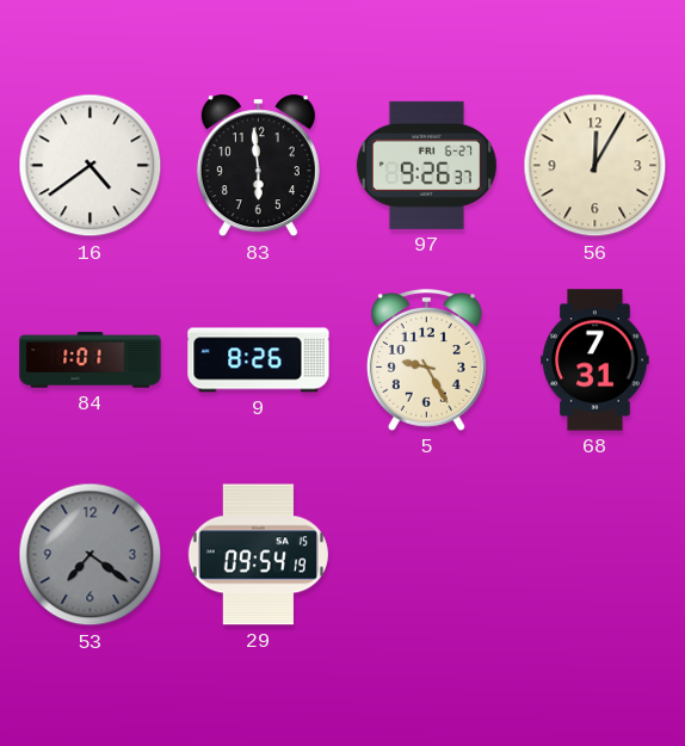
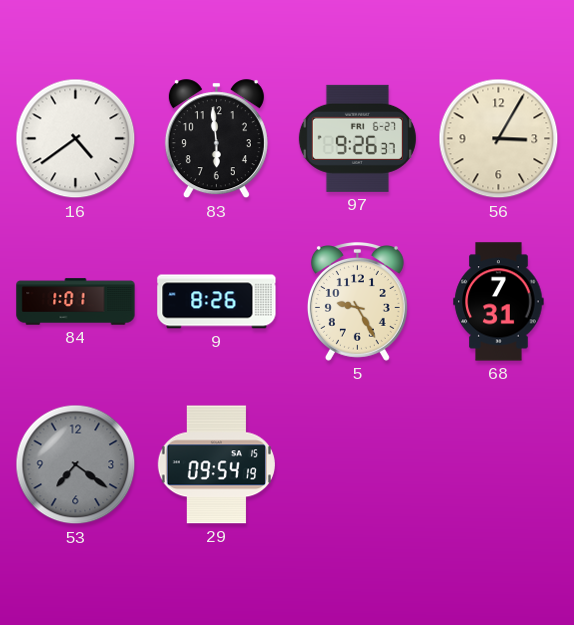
56: 12:05 -> 3:05 (499, 139)
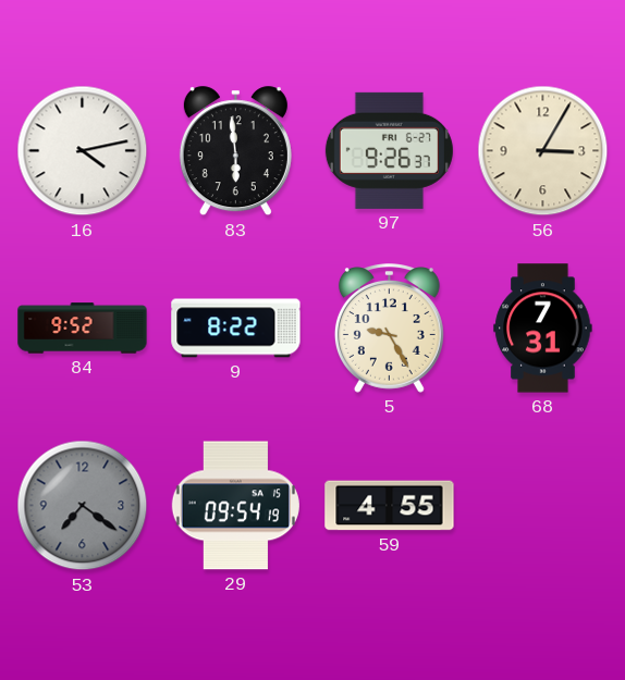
16: 4:39 -> 4:13 (83, 151)
84: 1:01 -> 9:52 (83, 329)
9: 8:26 -> 8:22 (236, 329)
59: none -> 4:55 (390, 506)
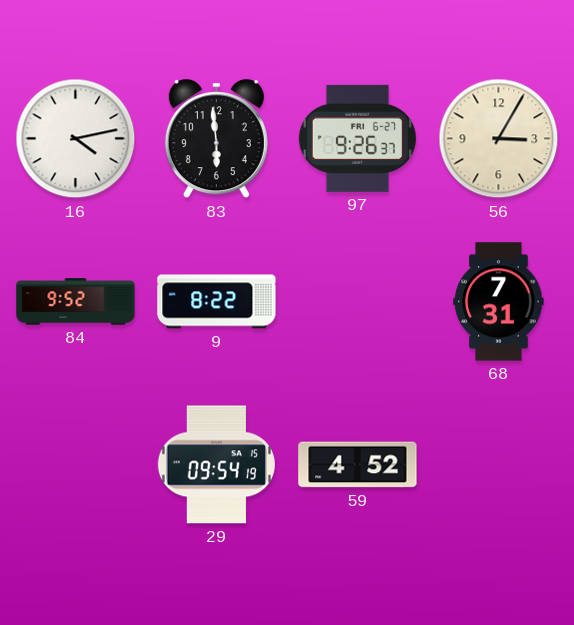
5: 9:25 -> none (389, 329)
53: 7:21 -> none (83, 506)
59: 4:55 -> 4:52 (358, 465)
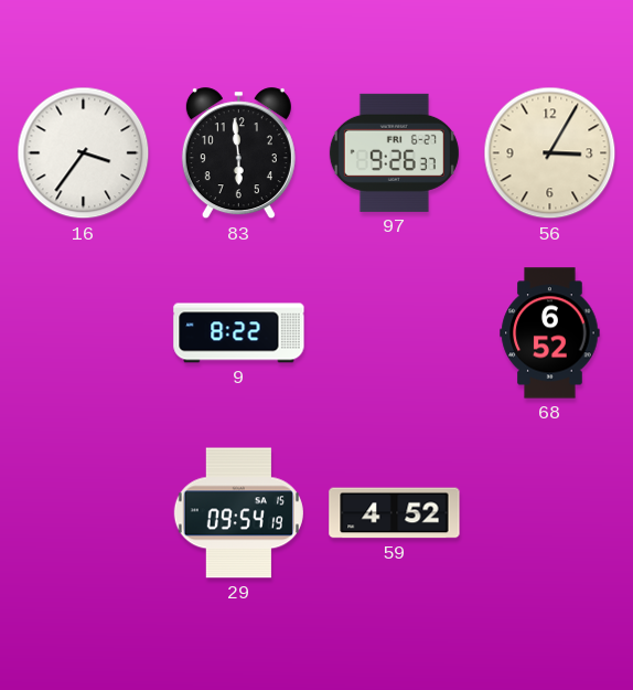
16: 4:13 -> 3:36 (84, 153)
84: 9:52 -> none (76, 302)
68: 7:31 -> 6:52 (550, 333)
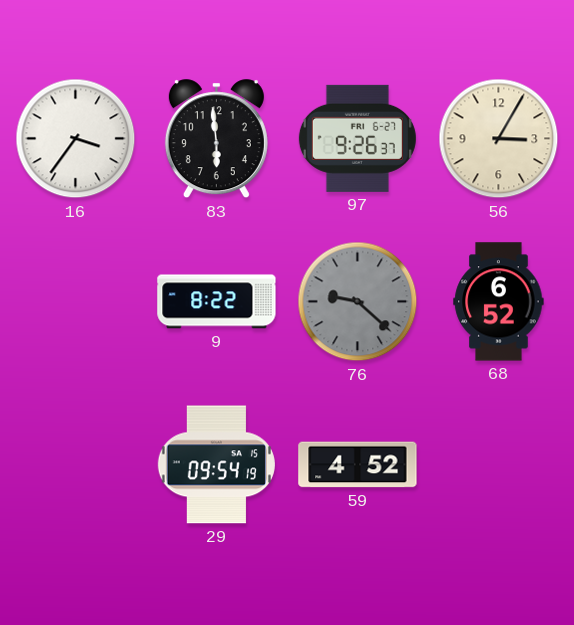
76: none -> 9:22 (358, 302)
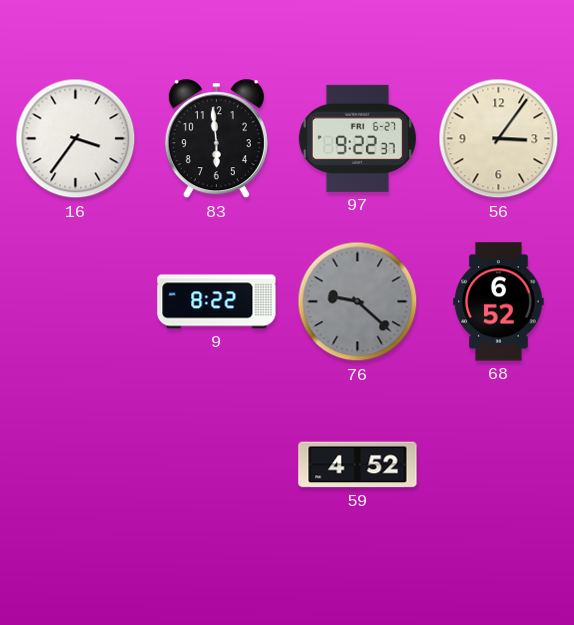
97: 9:26 -> 9:22 (357, 138)
56: 3:05 -> 3:06 (499, 139)
29: 09:54 -> none (216, 465)
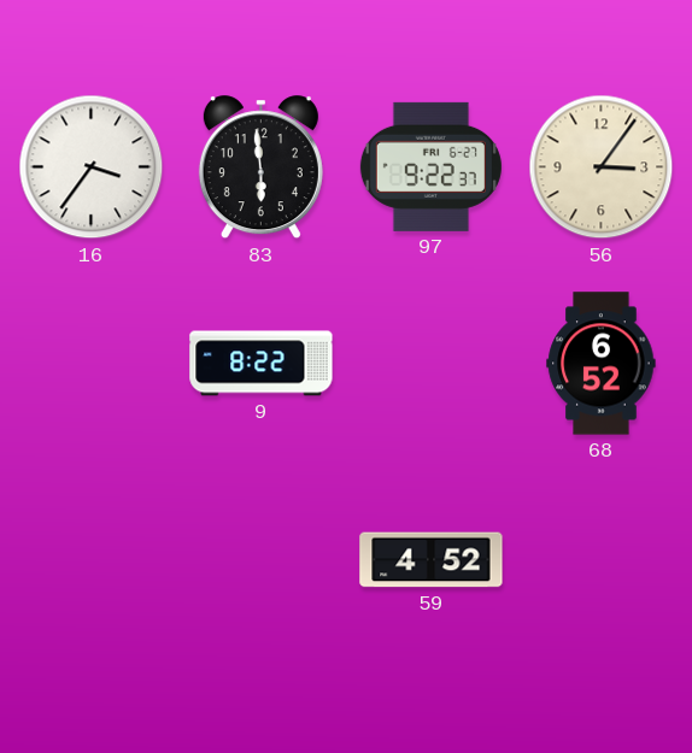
76: 9:22 -> none (358, 302)
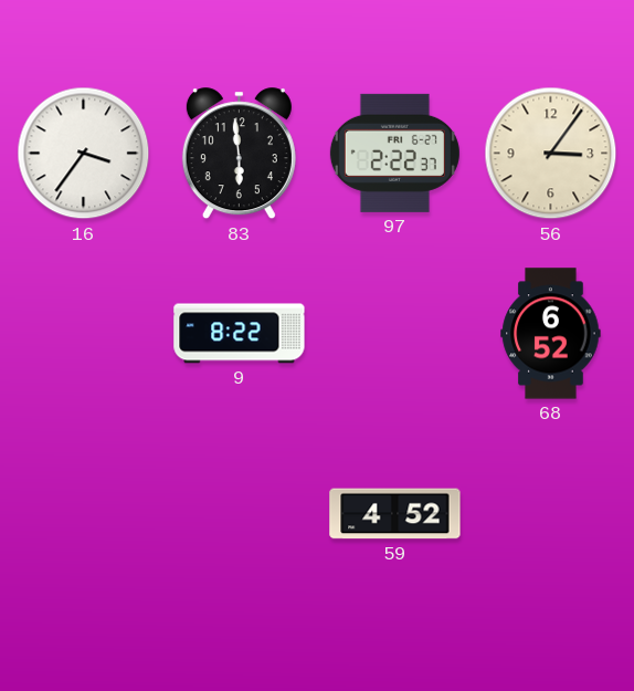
97: 9:22 -> 2:22 (394, 153)
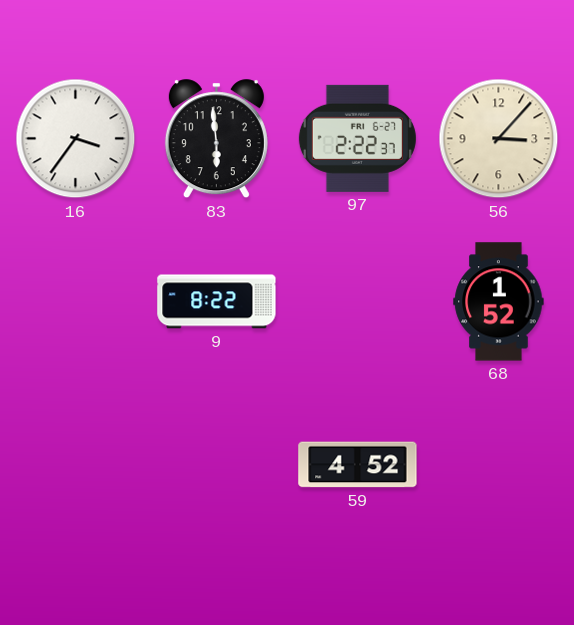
56: 3:06 -> 3:07 (499, 139)
68: 6:52 -> 1:52 (499, 302)
